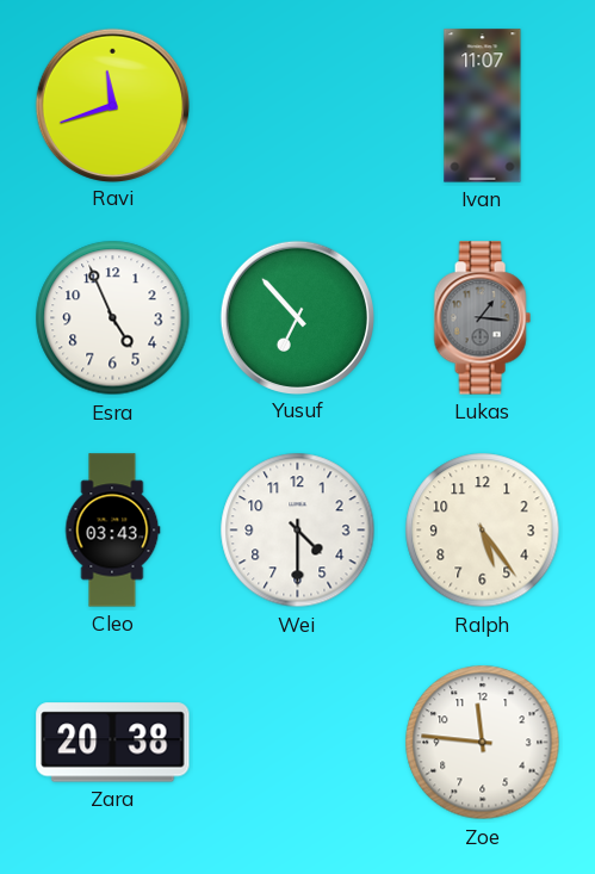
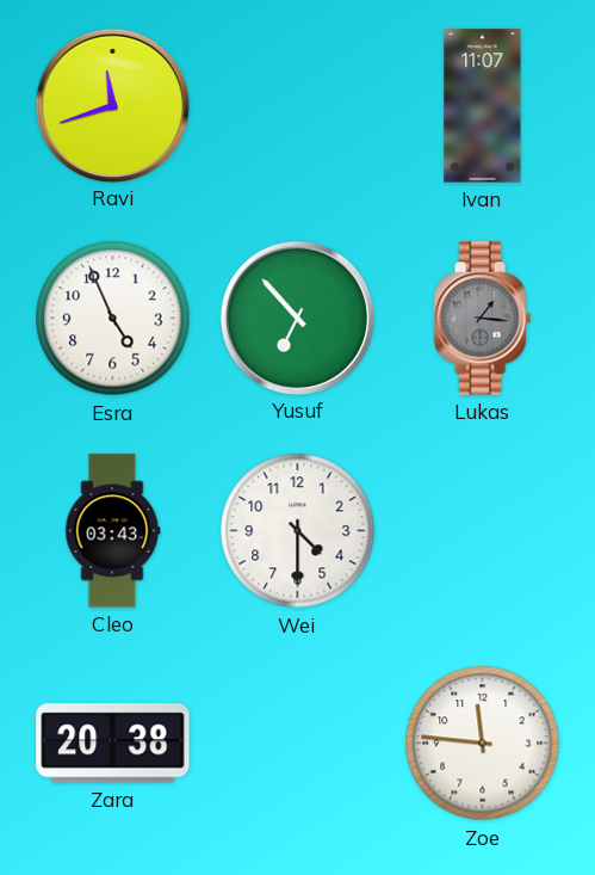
Ralph: 5:24 -> none (483, 531)
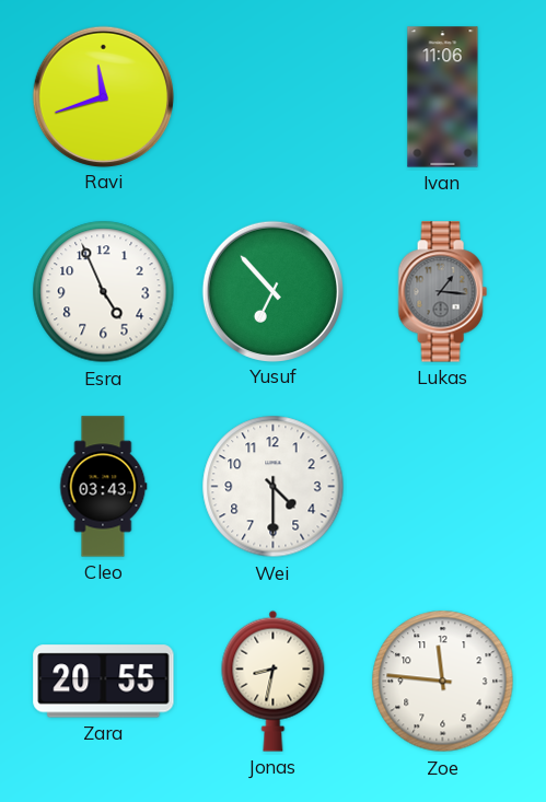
Ivan: 11:07 -> 11:06 (443, 97)
Zara: 20:38 -> 20:55 (104, 682)
Jonas: none -> 8:32 (274, 681)
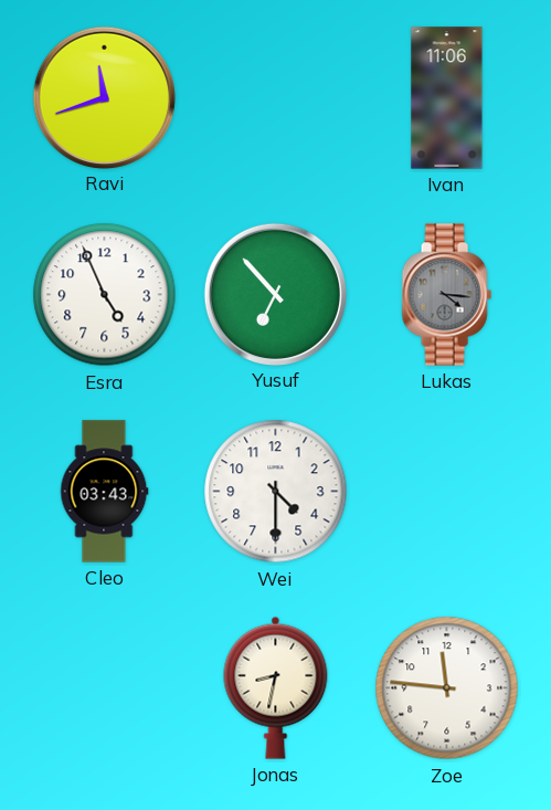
Lukas: 1:16 -> 4:16 (446, 295)
Zara: 20:55 -> none (104, 682)
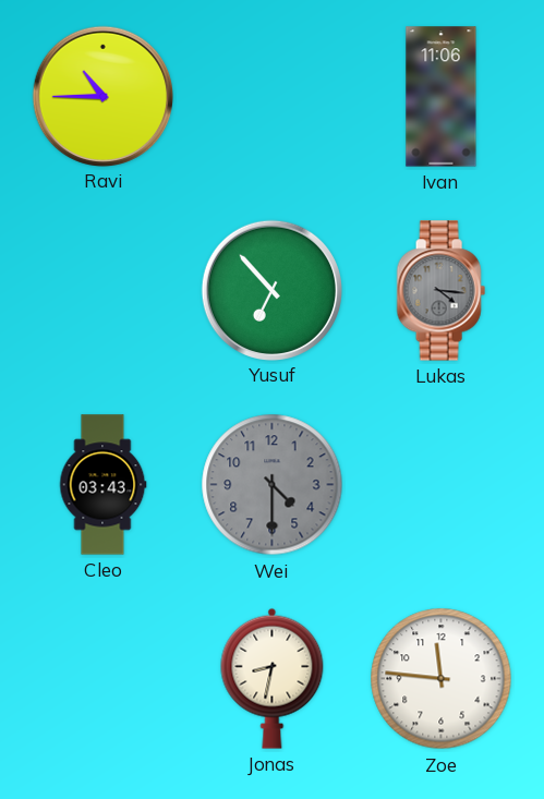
Ravi: 11:42 -> 10:45 (102, 96)
Esra: 4:56 -> none (105, 295)
Wei dial: white -> grey (273, 485)
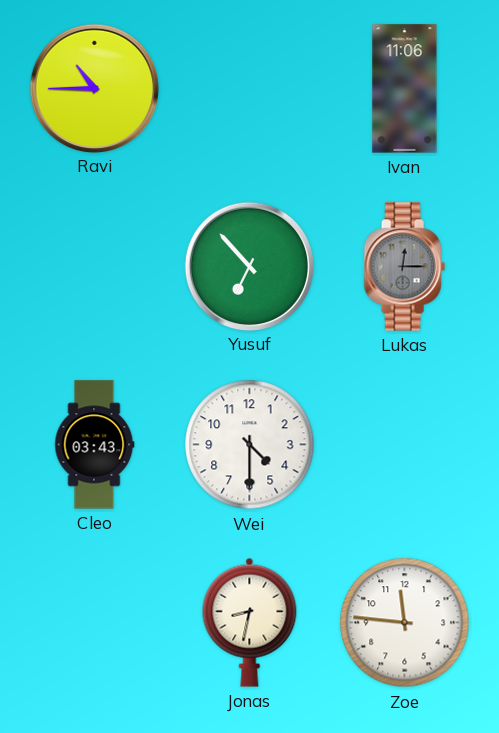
Lukas: 4:16 -> 12:15 (404, 267)
Wei dial: grey -> white (250, 445)
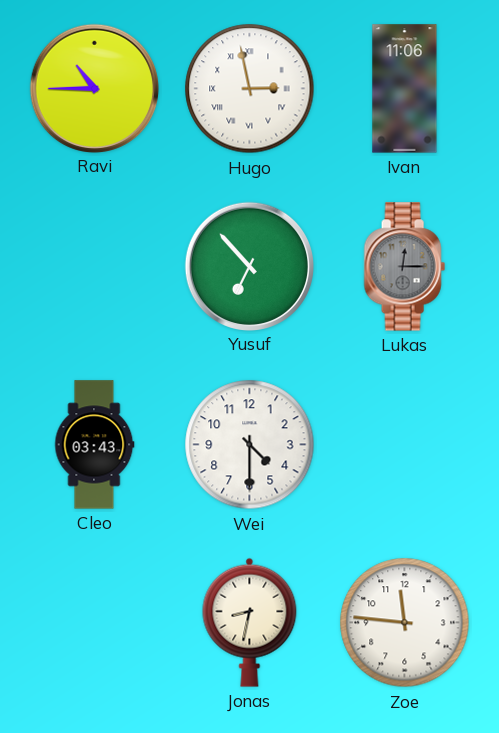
Hugo: none -> 2:58 (250, 89)
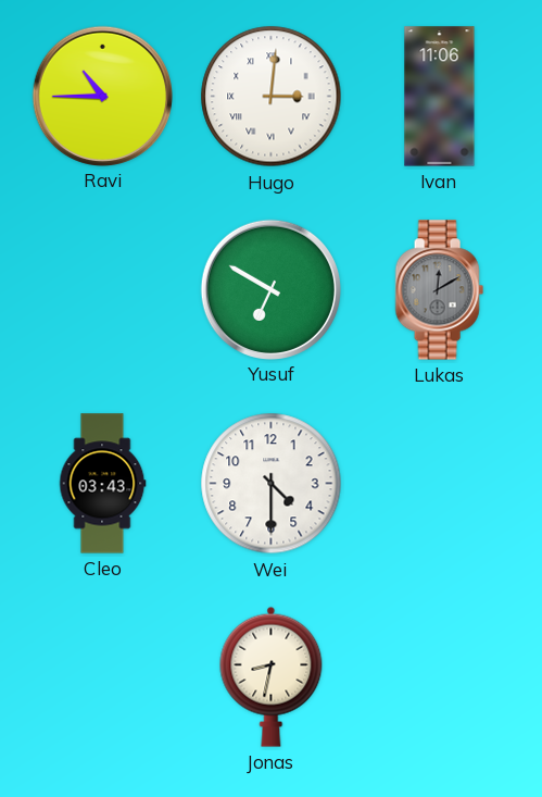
Hugo: 2:58 -> 3:01 (272, 97)
Yusuf: 6:53 -> 6:50 (270, 289)
Lukas: 12:15 -> 12:10 (439, 290)
Zoe: 11:46 -> none (405, 623)
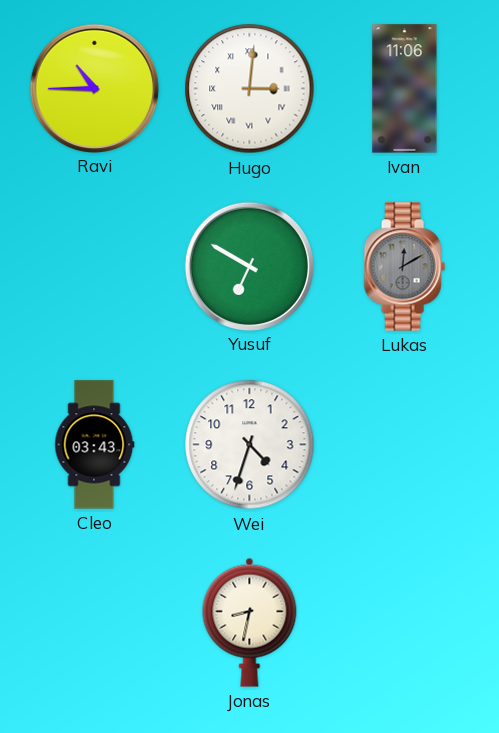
Wei: 4:30 -> 4:33 (250, 445)
